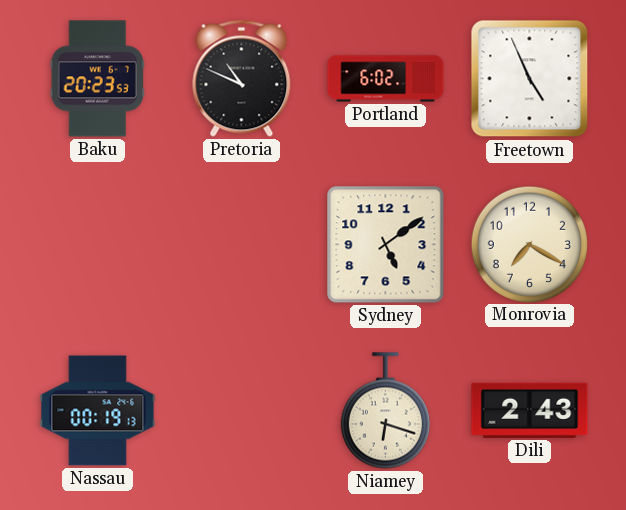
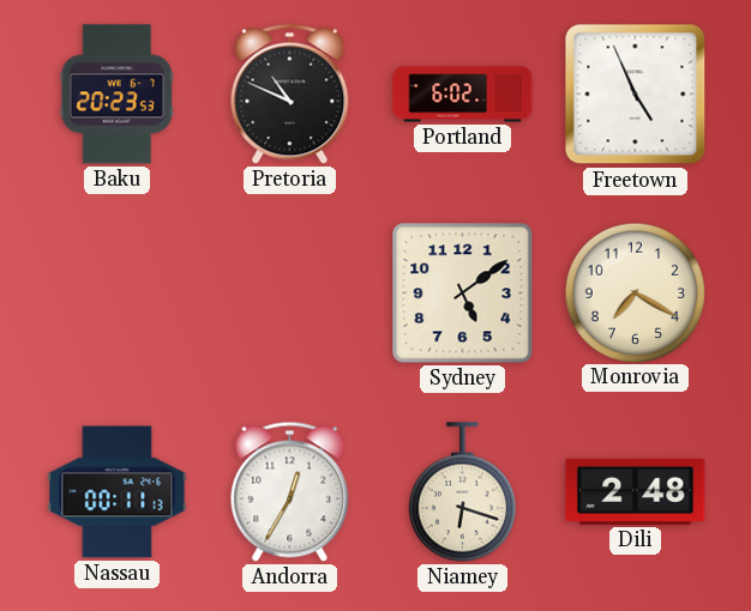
Nassau: 00:19 -> 00:11 (118, 492)
Andorra: none -> 12:35 (290, 491)
Dili: 2:43 -> 2:48 (636, 491)
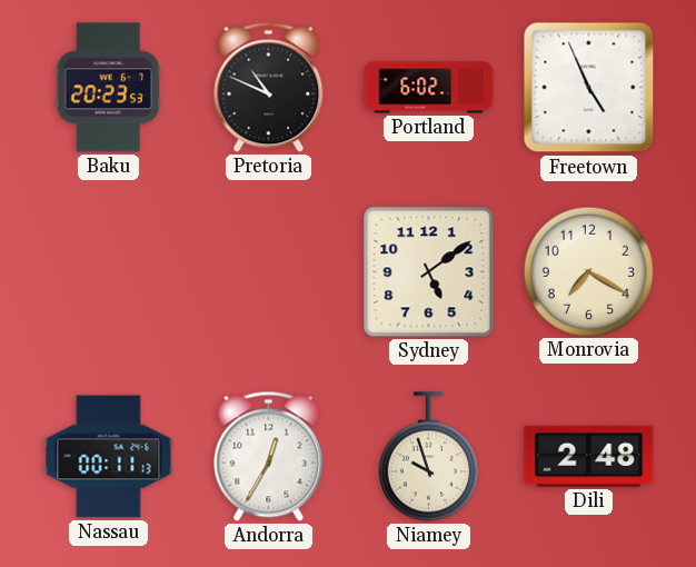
Niamey: 6:18 -> 9:57 (428, 457)
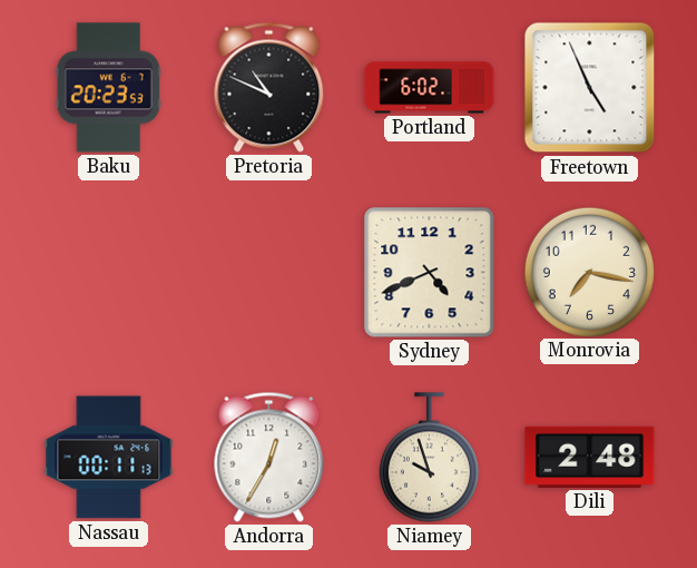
Sydney: 5:09 -> 4:41 (430, 273)
Monrovia: 7:20 -> 7:17 (589, 272)
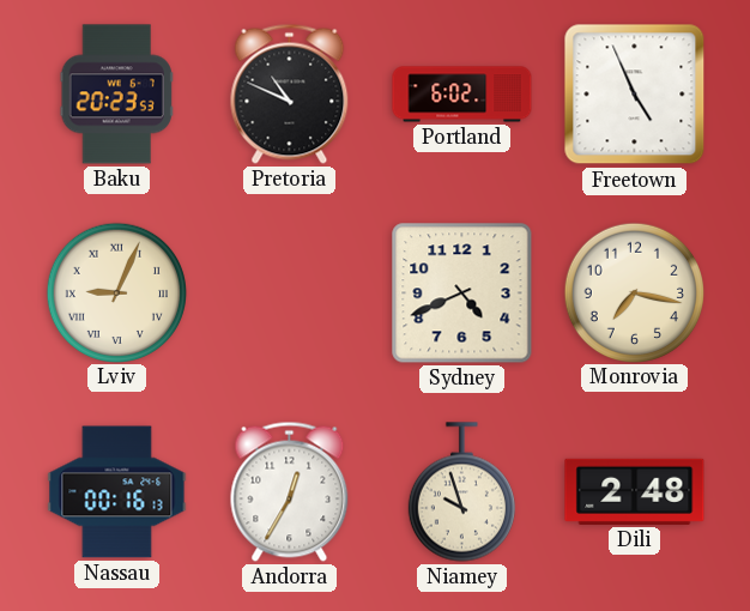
Lviv: none -> 9:04 (116, 292)
Nassau: 00:11 -> 00:16 (117, 492)
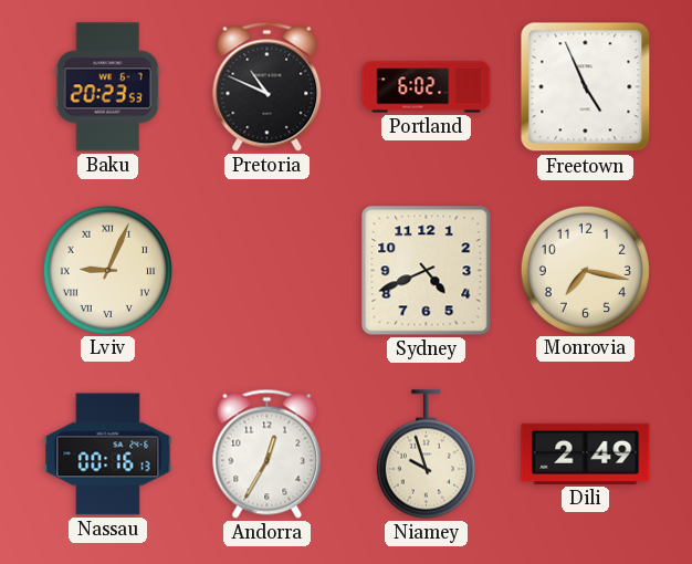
Dili: 2:48 -> 2:49 (586, 453)
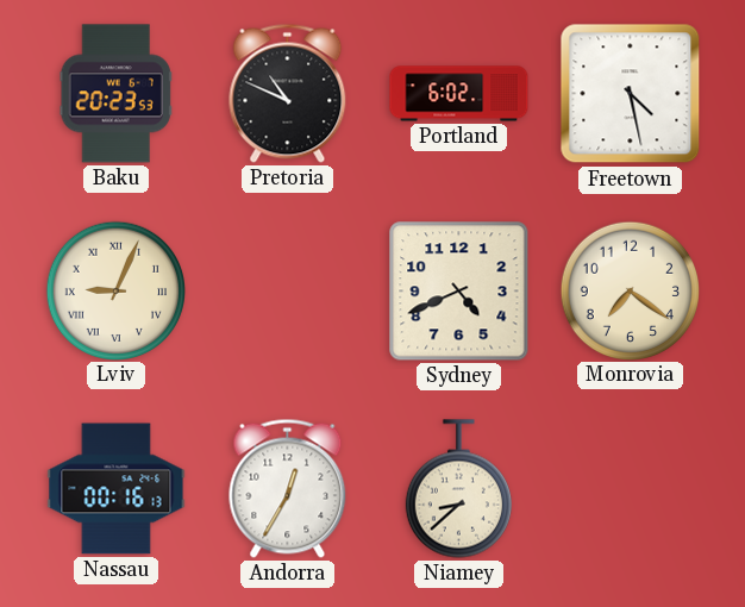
Freetown: 4:56 -> 4:28 (631, 94)
Monrovia: 7:17 -> 7:21 (630, 290)
Niamey: 9:57 -> 8:38 (458, 489)
Dili: 2:49 -> none (586, 453)
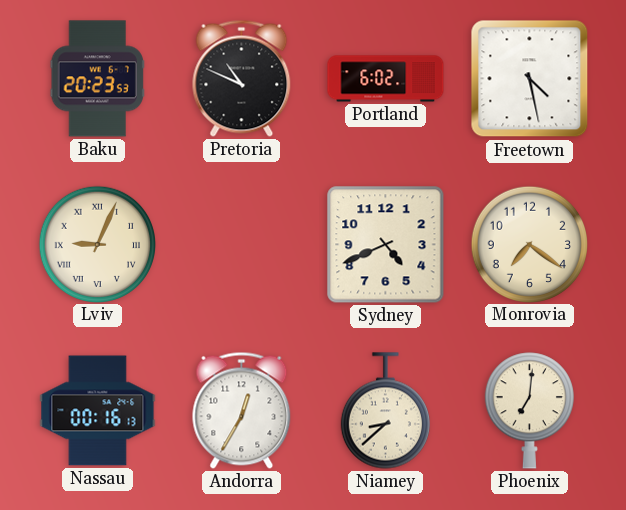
Phoenix: none -> 7:01 (529, 411)
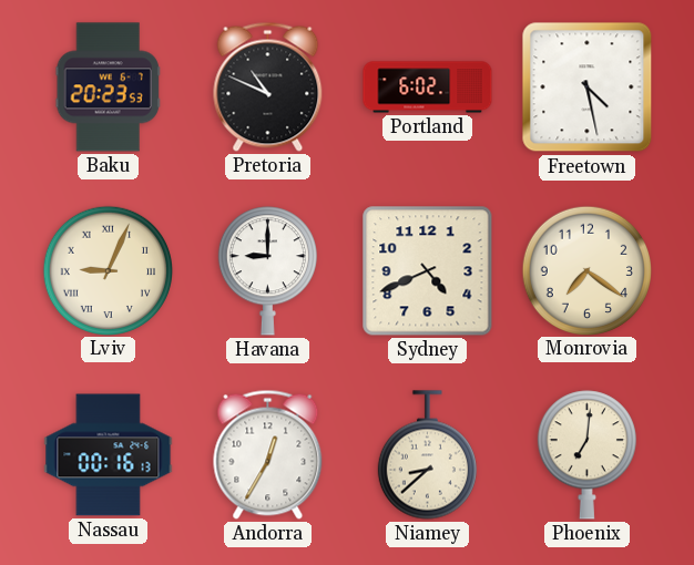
Havana: none -> 9:00 (267, 271)
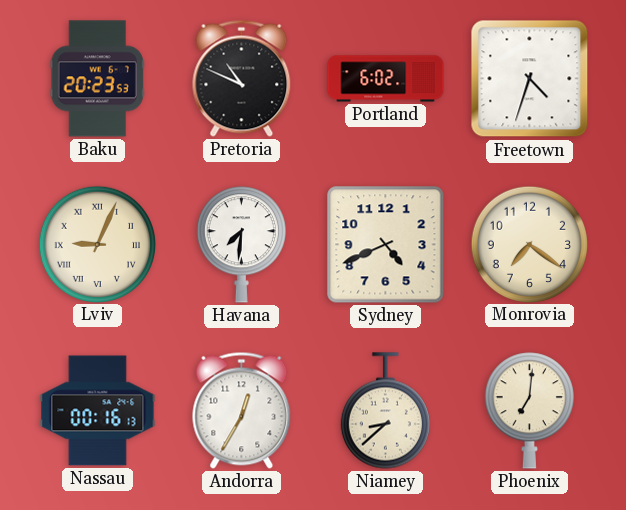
Freetown: 4:28 -> 4:33 (530, 79)
Havana: 9:00 -> 7:31 (241, 245)
